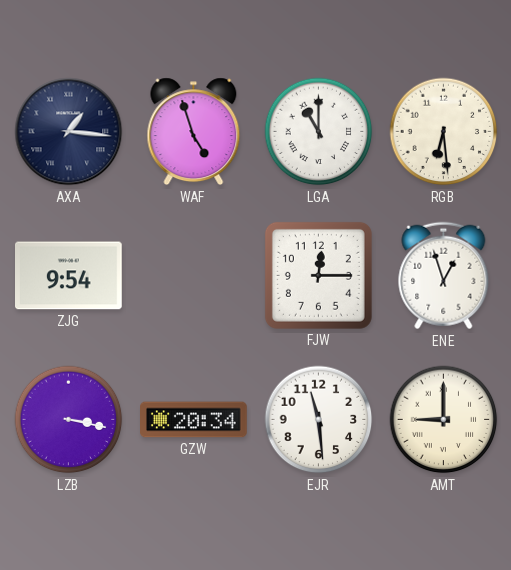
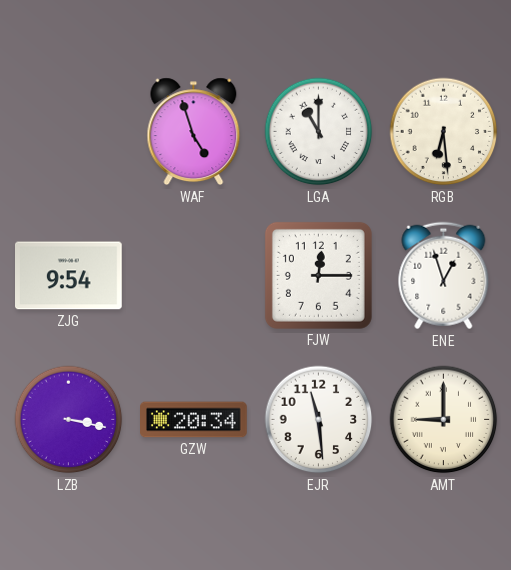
AXA: 1:16 -> none (69, 132)
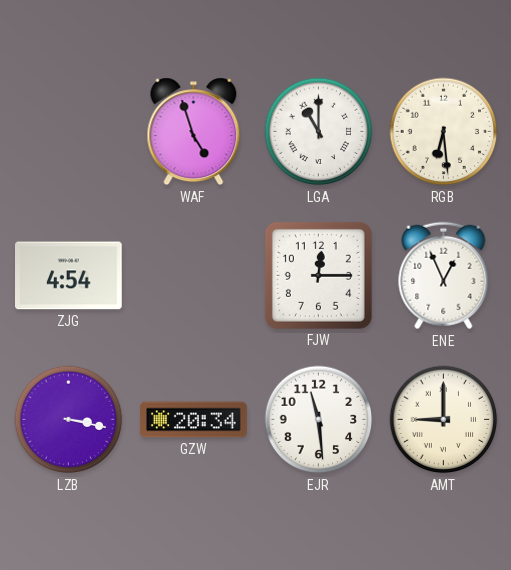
ZJG: 9:54 -> 4:54 (69, 276)
ENE: 12:57 -> 12:56 (444, 276)
